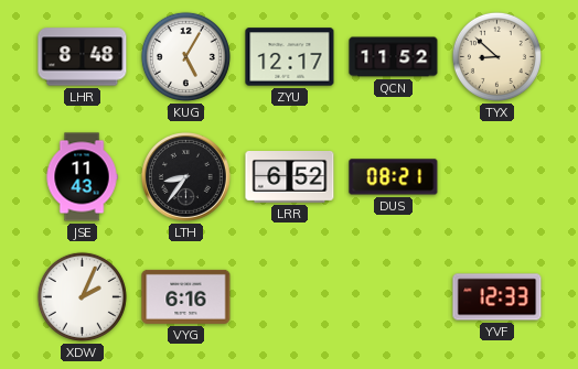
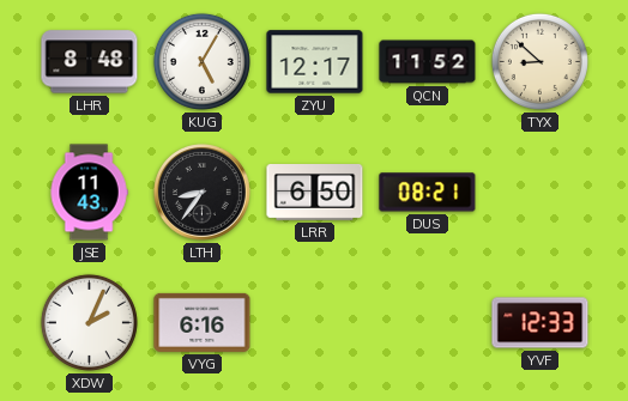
LRR: 6:52 -> 6:50 (315, 193)
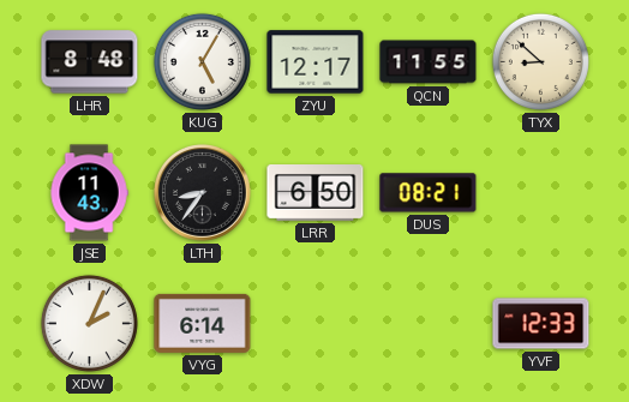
QCN: 11:52 -> 11:55 (429, 62)
VYG: 6:16 -> 6:14 (203, 323)
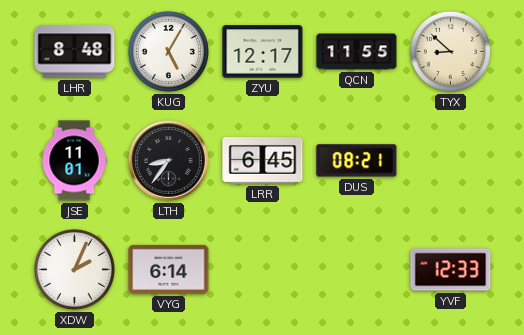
JSE: 11:43 -> 11:01 (74, 161)
LRR: 6:50 -> 6:45 (263, 161)
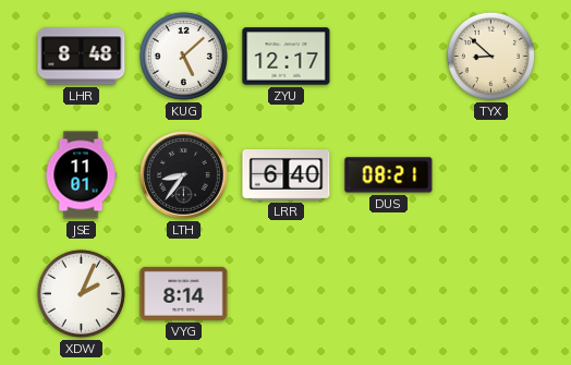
KUG: 5:05 -> 5:08 (183, 56)
QCN: 11:55 -> none (357, 52)
LRR: 6:45 -> 6:40 (287, 175)
VYG: 6:14 -> 8:14 (184, 293)
YVF: 12:33 -> none (451, 270)
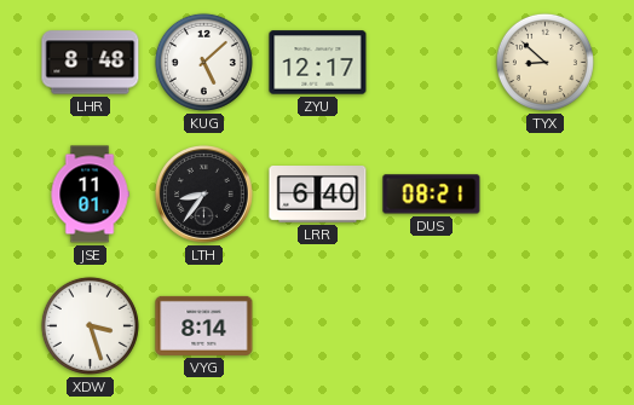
XDW: 2:04 -> 3:27 (90, 325)
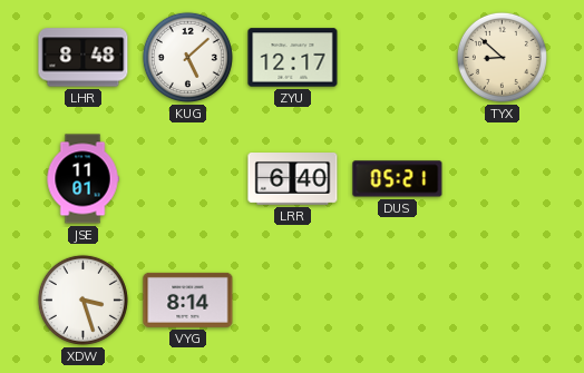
LTH: 8:36 -> none (204, 195)
DUS: 08:21 -> 05:21 (398, 179)
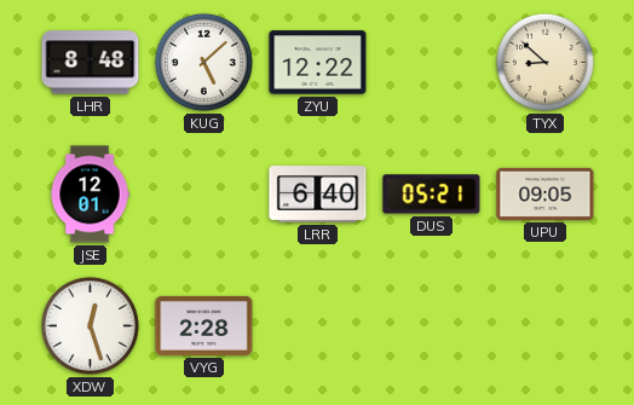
ZYU: 12:17 -> 12:22 (318, 63)
JSE: 11:01 -> 12:01 (90, 195)
UPU: none -> 09:05 (546, 193)
XDW: 3:27 -> 12:27 (90, 325)
VYG: 8:14 -> 2:28 (204, 325)
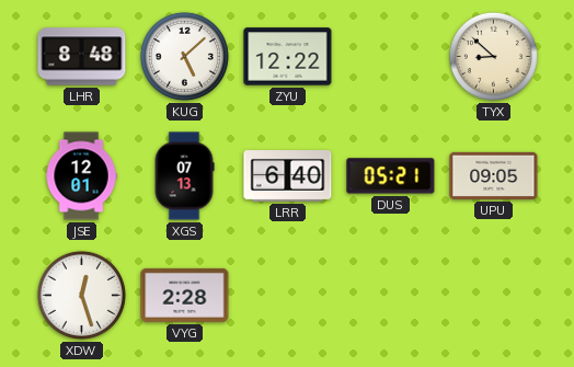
XGS: none -> 07:13 (184, 176)
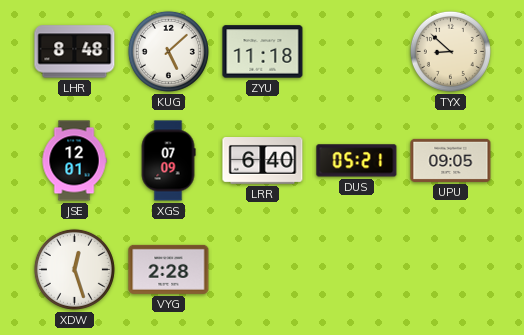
ZYU: 12:22 -> 11:18 (263, 52)
XGS: 07:13 -> 07:09 (168, 161)
